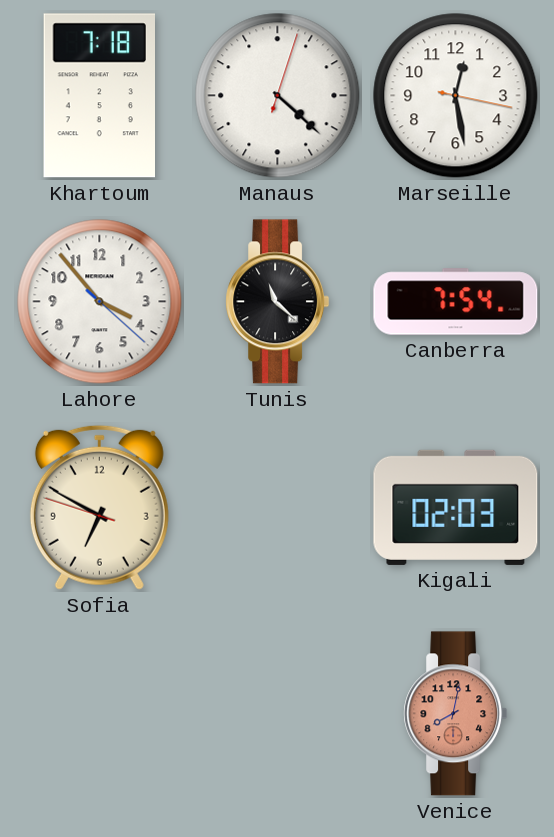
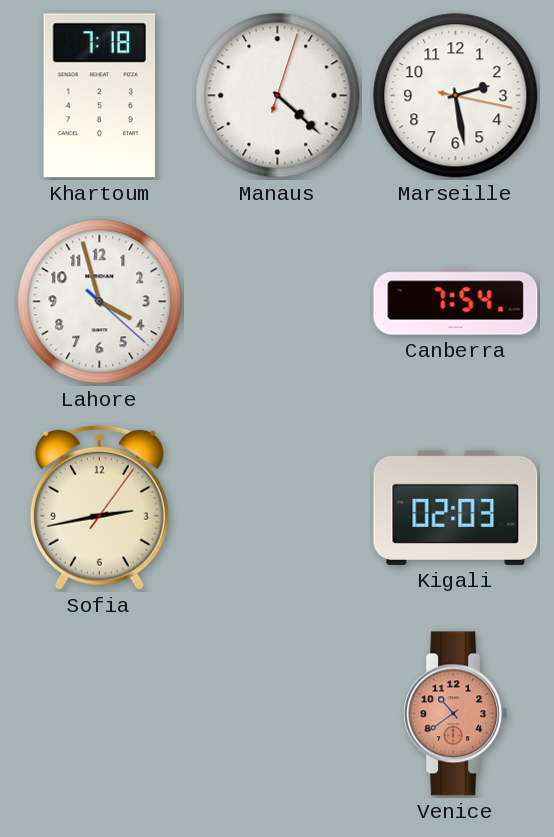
Marseille: 12:28 -> 2:28 (456, 96)
Lahore: 3:53 -> 3:57 (100, 302)
Tunis: 11:22 -> none (278, 302)
Sofia: 6:49 -> 2:43 (99, 507)
Venice: 8:02 -> 10:39 (456, 714)
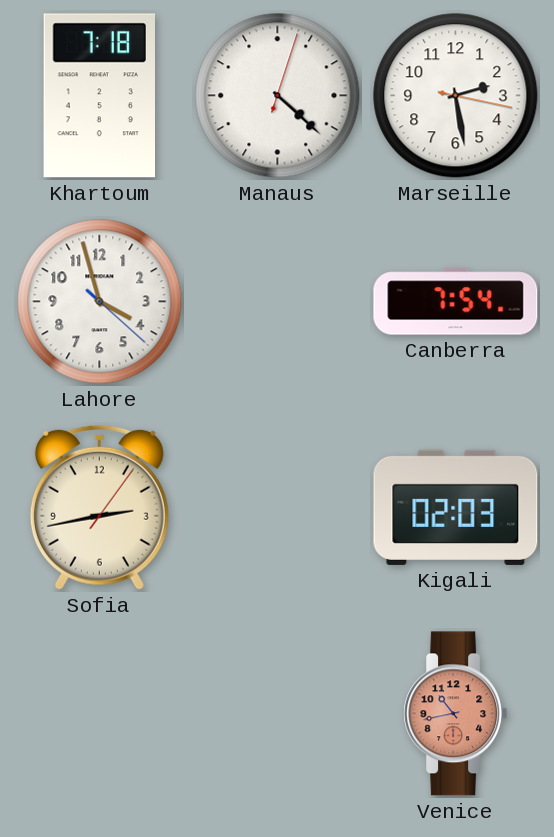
Venice: 10:39 -> 10:43 (456, 714)
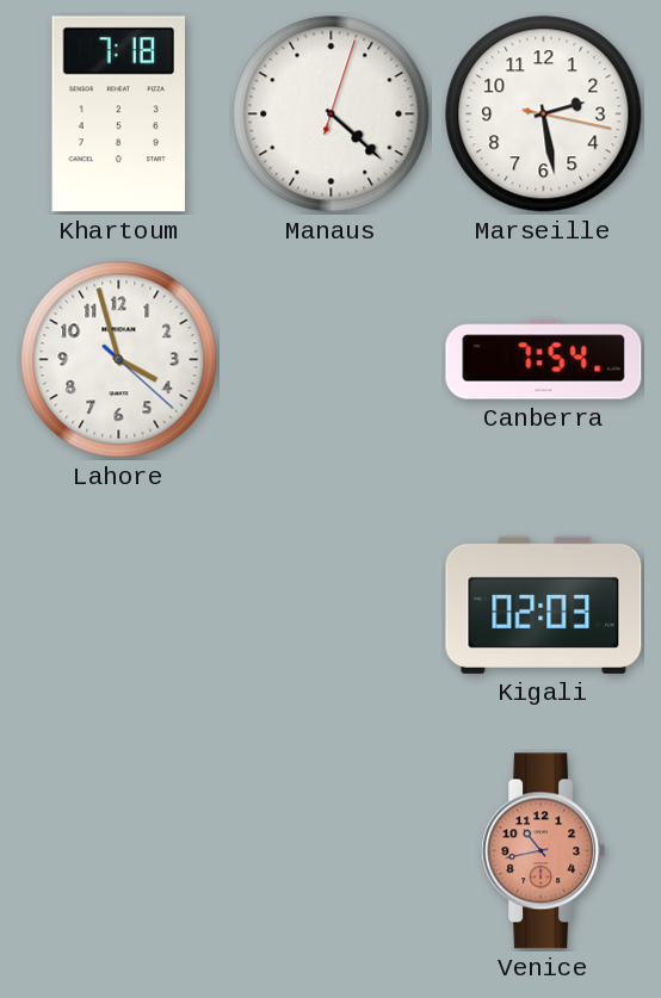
Sofia: 2:43 -> none (99, 507)
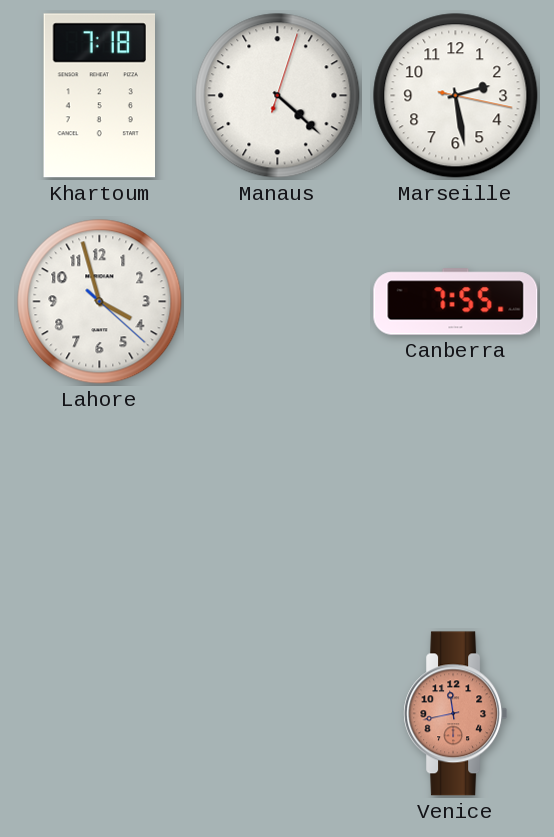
Canberra: 7:54 -> 7:55 (456, 302)
Kigali: 02:03 -> none (544, 605)
Venice: 10:43 -> 11:43 (456, 714)
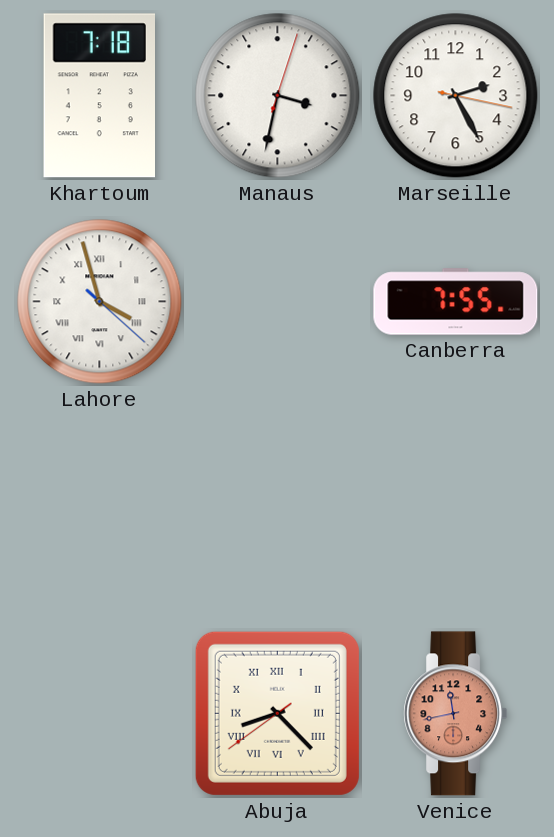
Manaus: 4:22 -> 3:32 (278, 96)
Marseille: 2:28 -> 2:25 (456, 96)
Lahore numerals: Arabic -> Roman (100, 302)
Abuja: none -> 8:22 (277, 713)
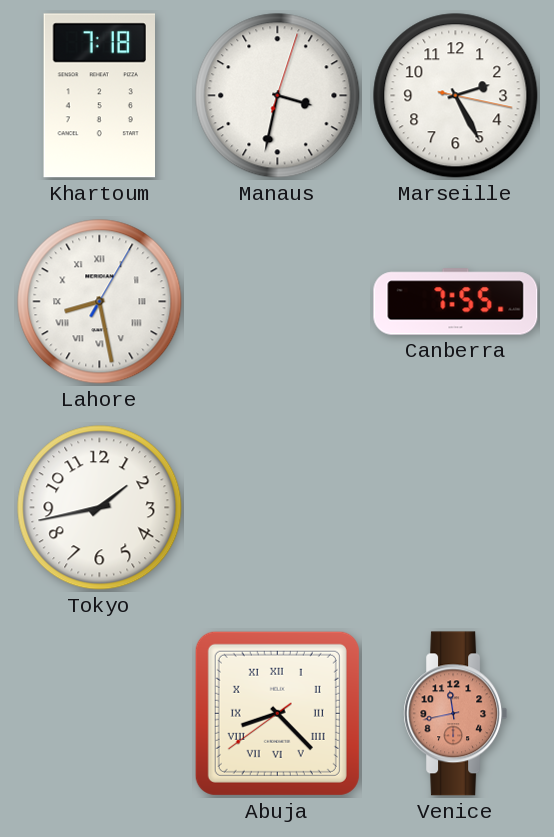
Lahore: 3:57 -> 8:28 (100, 302)
Tokyo: none -> 1:43 (100, 508)
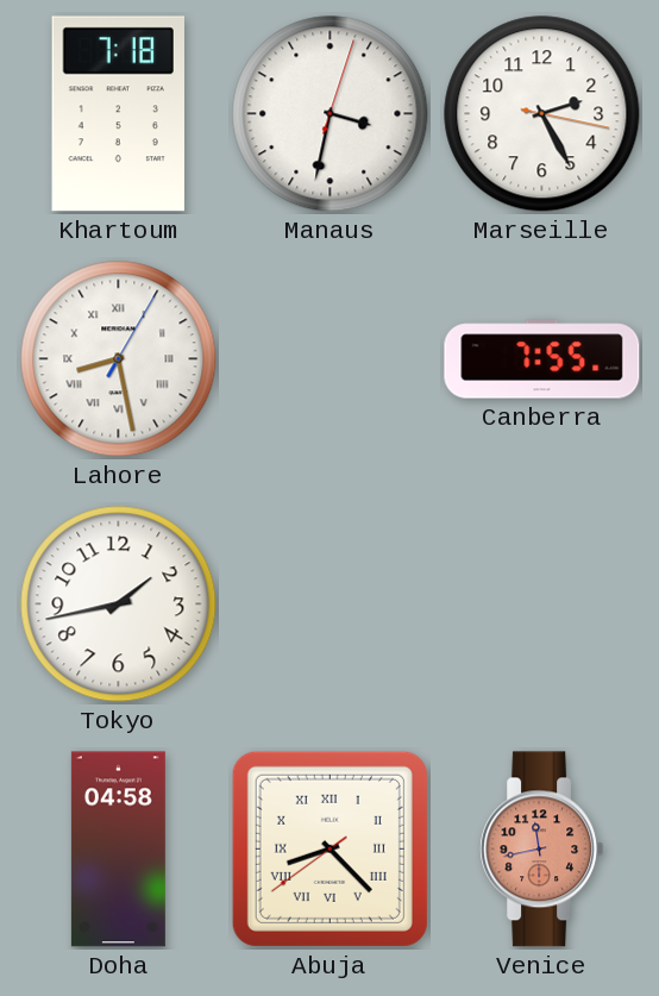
Doha: none -> 04:58 (118, 850)
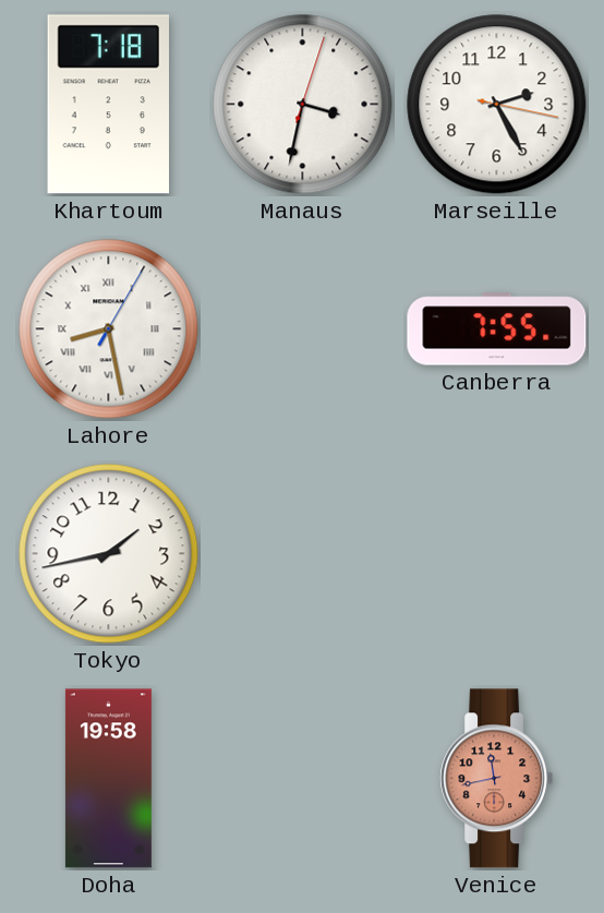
Doha: 04:58 -> 19:58 (108, 779)
Abuja: 8:22 -> none (329, 848)
